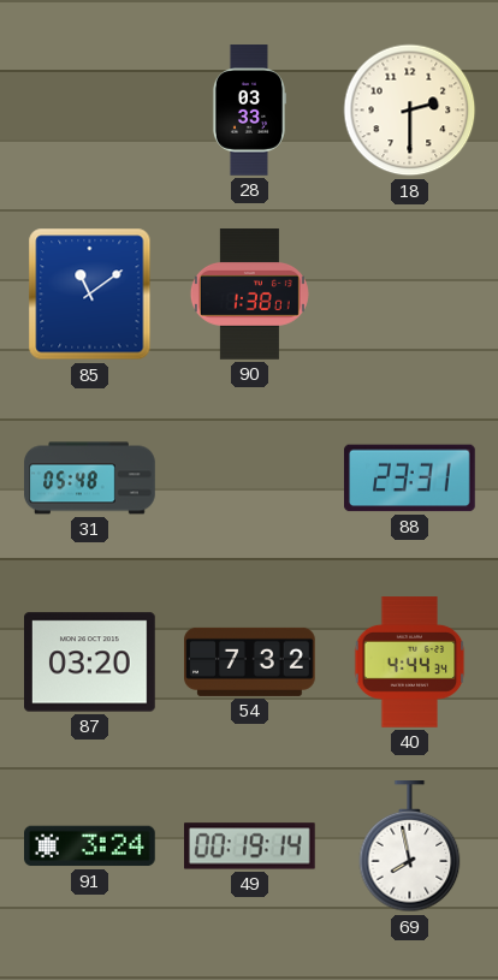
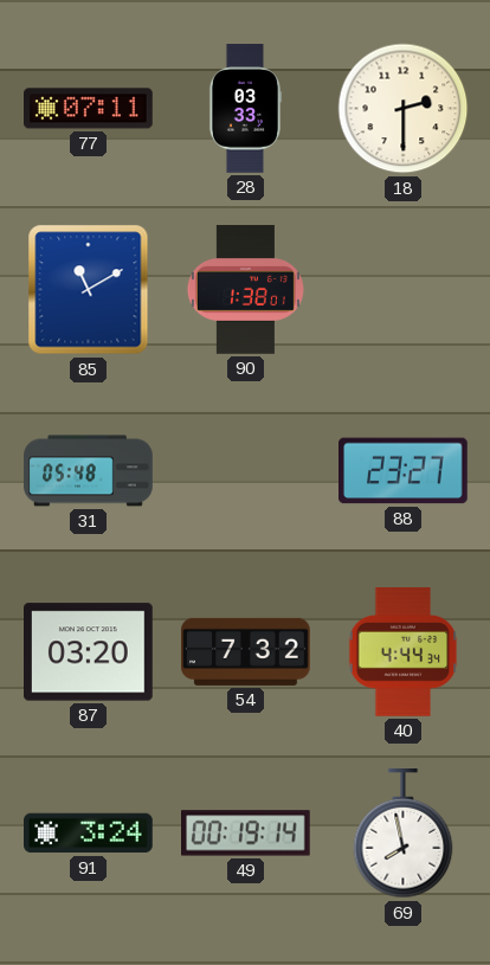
77: none -> 07:11 (89, 109)
85: 11:09 -> 11:10 (89, 290)
88: 23:31 -> 23:27 (404, 471)
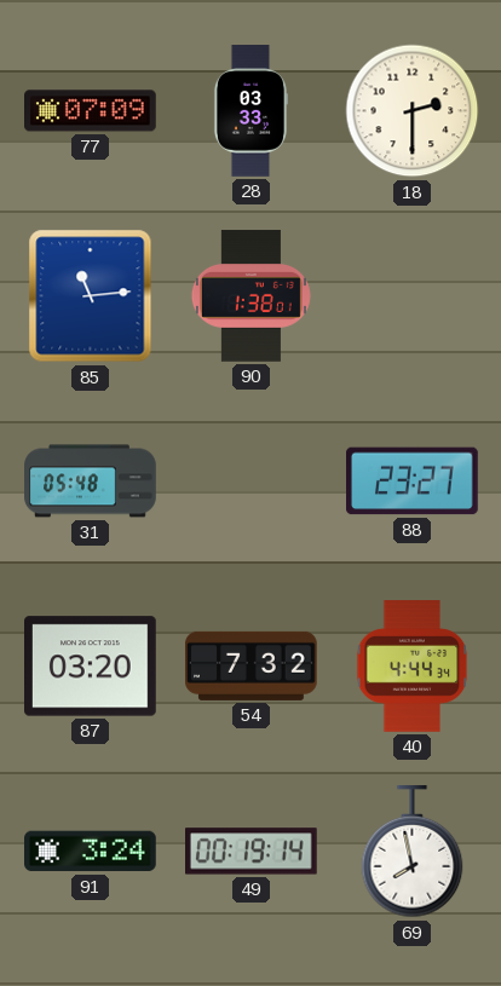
77: 07:11 -> 07:09 (91, 111)
85: 11:10 -> 11:14 (91, 296)
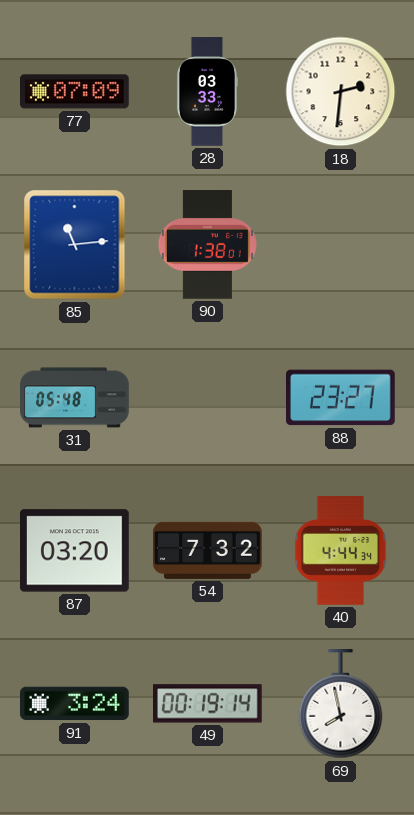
18: 2:30 -> 2:31 (341, 92)
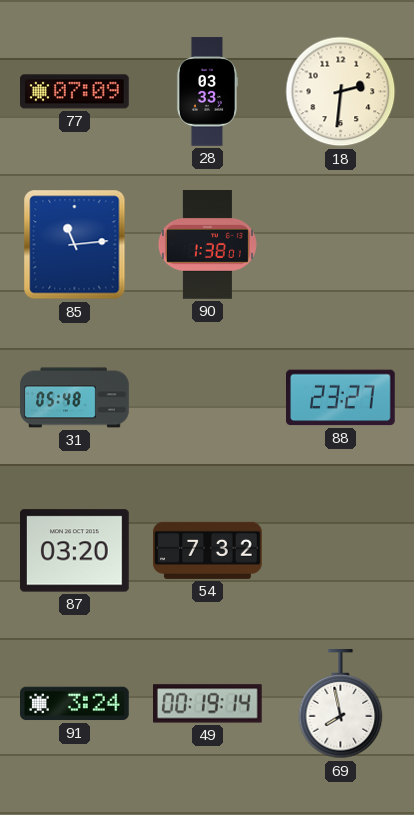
40: 4:44 -> none (341, 551)
